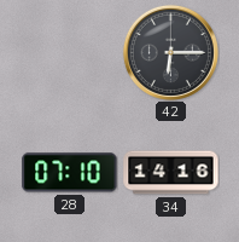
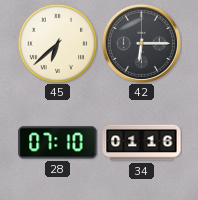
45: none -> 6:38 (57, 43)
34: 14:16 -> 01:16 (142, 143)
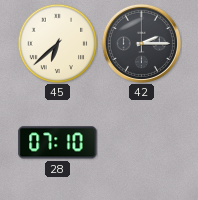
42: 6:15 -> 2:15 (141, 43)
34: 01:16 -> none (142, 143)
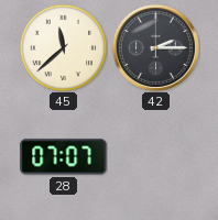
45: 6:38 -> 11:38 (63, 47)
28: 07:10 -> 07:07 (64, 157)
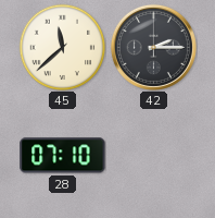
28: 07:07 -> 07:10 (63, 156)
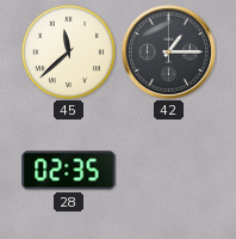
42: 2:15 -> 1:15 (168, 51)
28: 07:10 -> 02:35 (69, 171)
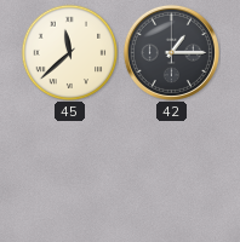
28: 02:35 -> none (69, 171)
